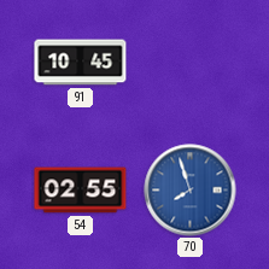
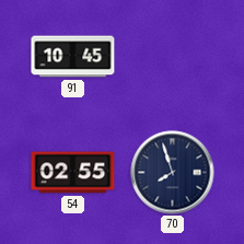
70 dial: blue -> navy (173, 173)
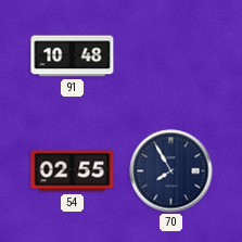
91: 10:45 -> 10:48 (73, 56)
70: 7:57 -> 7:55 (171, 171)
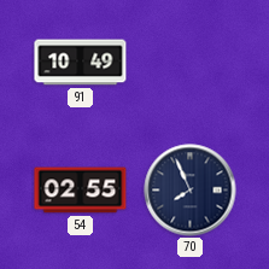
91: 10:48 -> 10:49 (81, 63)
70: 7:55 -> 7:56 (191, 191)
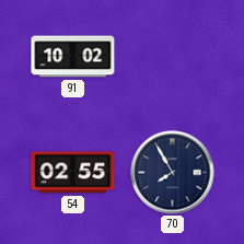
91: 10:49 -> 10:02 (73, 57)
70: 7:56 -> 7:55 (173, 173)
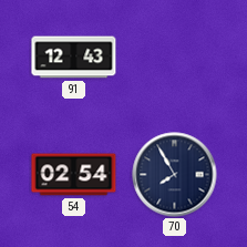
91: 10:02 -> 12:43 (74, 58)
54: 02:55 -> 02:54 (74, 175)
